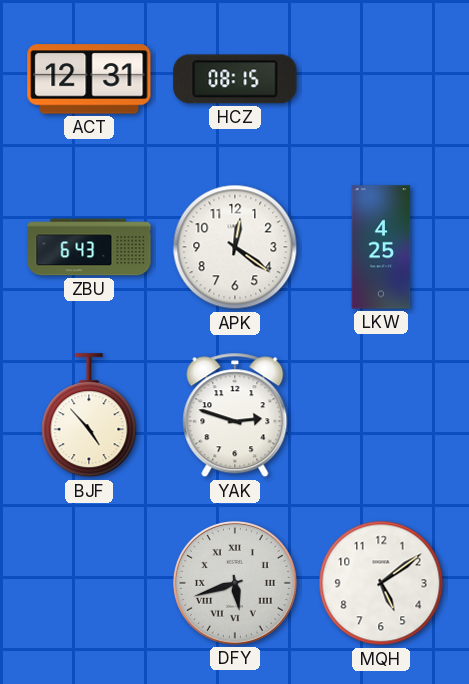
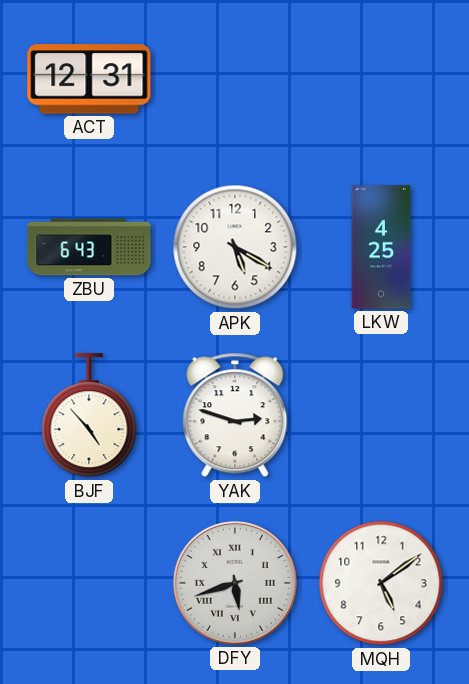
HCZ: 08:15 -> none (235, 79)
APK: 12:21 -> 5:20 (235, 247)
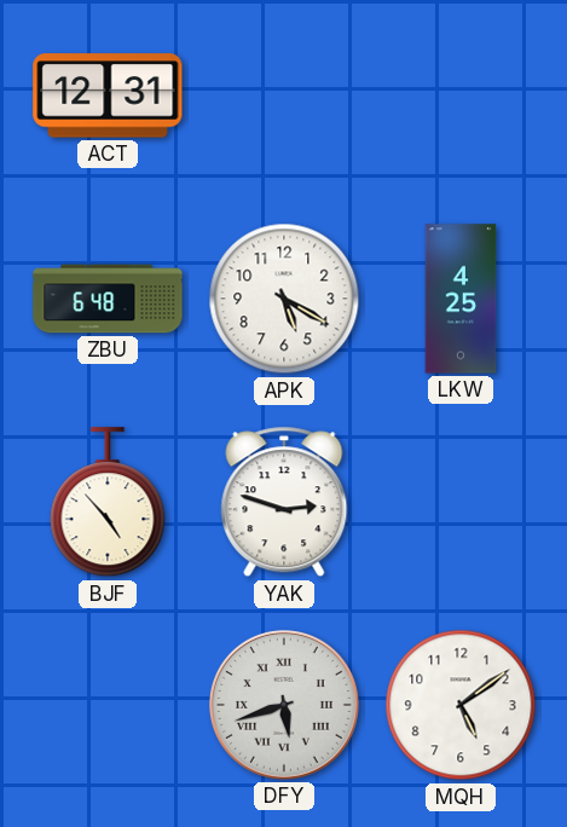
ZBU: 6:43 -> 6:48 (108, 299)
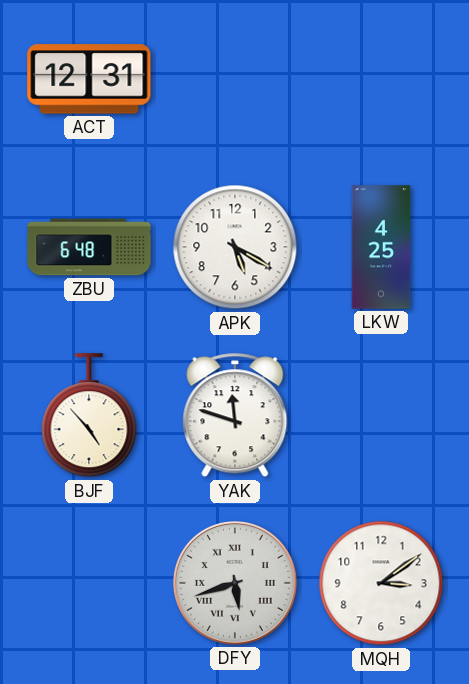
YAK: 2:48 -> 11:48 (235, 415)
MQH: 5:09 -> 3:09 (381, 583)
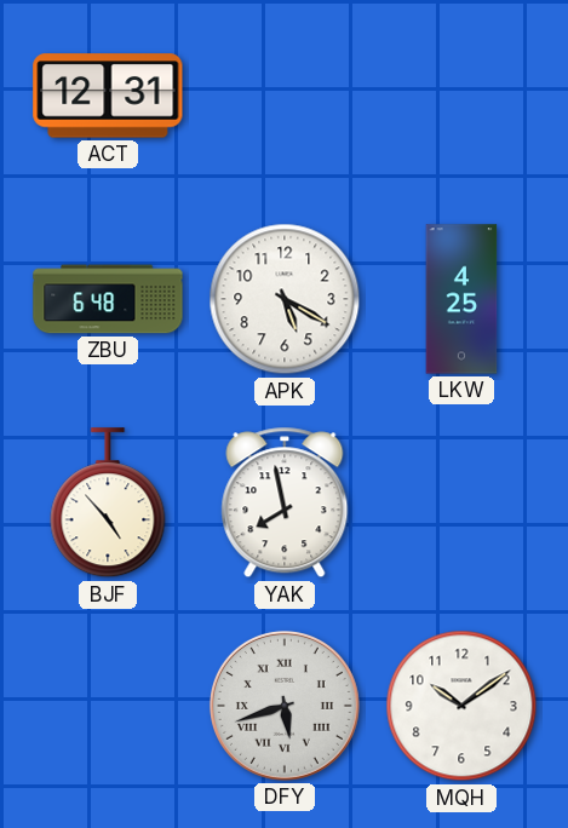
YAK: 11:48 -> 7:58 (285, 502)
MQH: 3:09 -> 10:09 (461, 706)
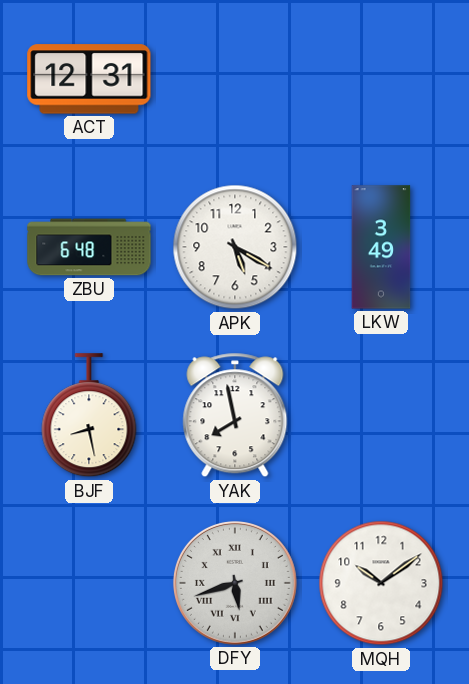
LKW: 4:25 -> 3:49 (381, 247)
BJF: 4:53 -> 8:28 (89, 416)
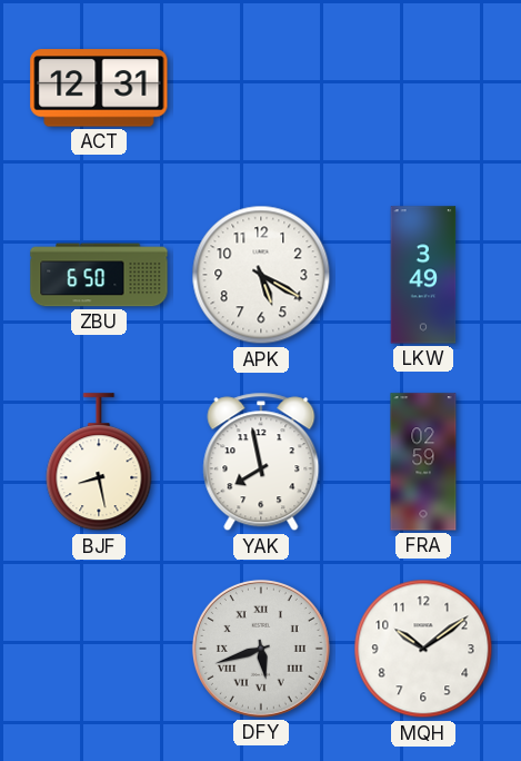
ZBU: 6:48 -> 6:50 (99, 275)
FRA: none -> 02:59 (423, 462)
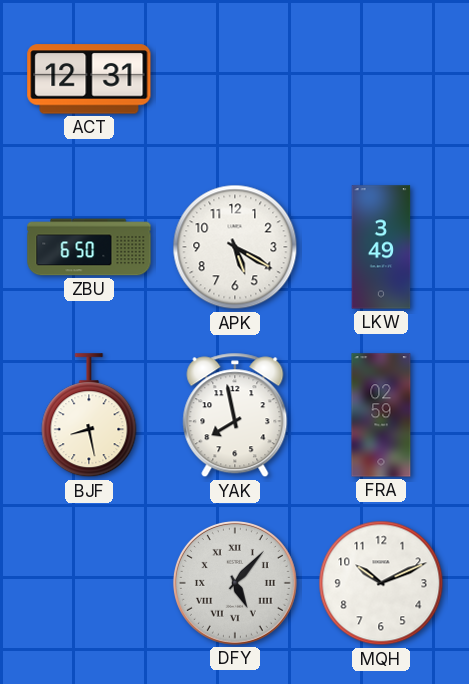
DFY: 5:42 -> 5:07 (235, 583)
MQH: 10:09 -> 10:11 (381, 583)
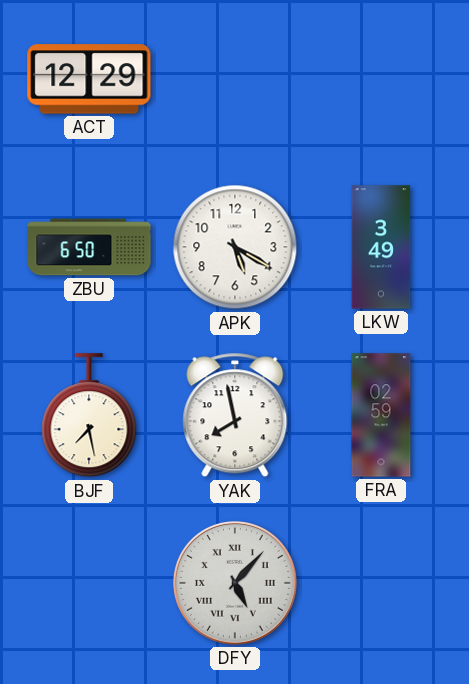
ACT: 12:31 -> 12:29 (89, 79)
BJF: 8:28 -> 7:28 (89, 416)
MQH: 10:11 -> none (381, 583)
